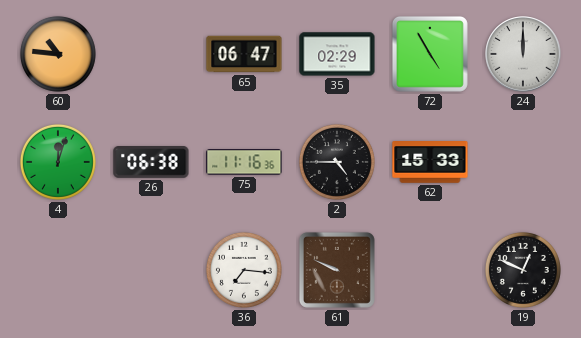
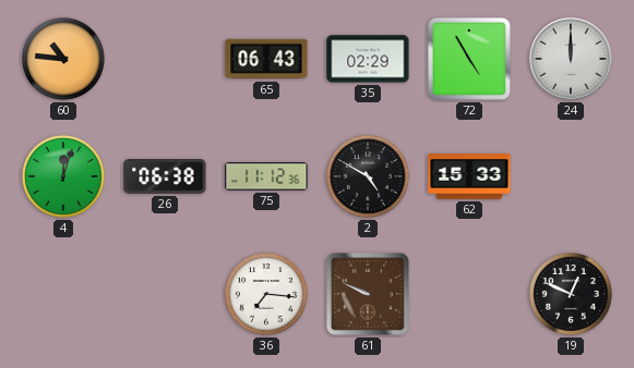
65: 06:47 -> 06:43 (266, 59)
75: 11:16 -> 11:12 (266, 176)
2: 4:45 -> 4:50 (368, 176)
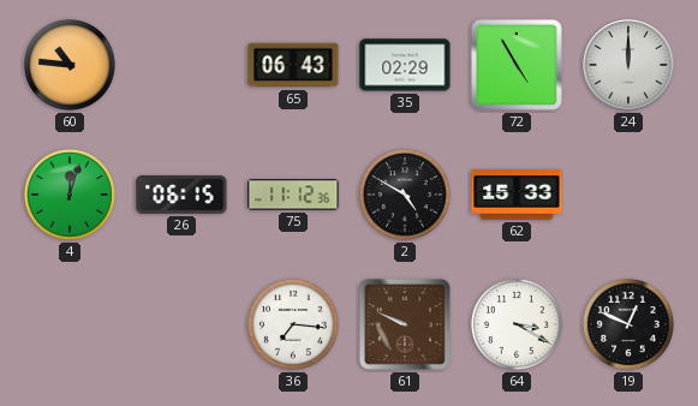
26: 06:38 -> 06:15 (181, 196)
64: none -> 3:20 (517, 324)
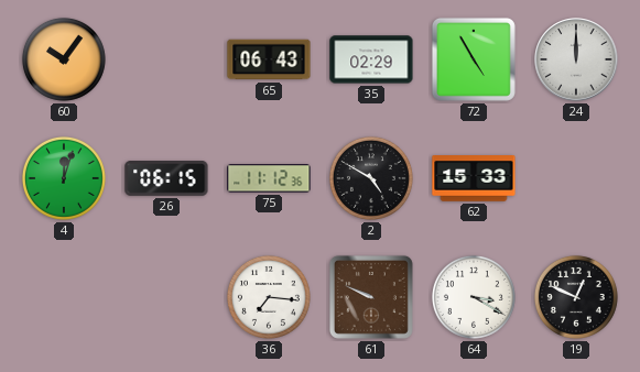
60: 10:46 -> 10:06 (64, 59)
